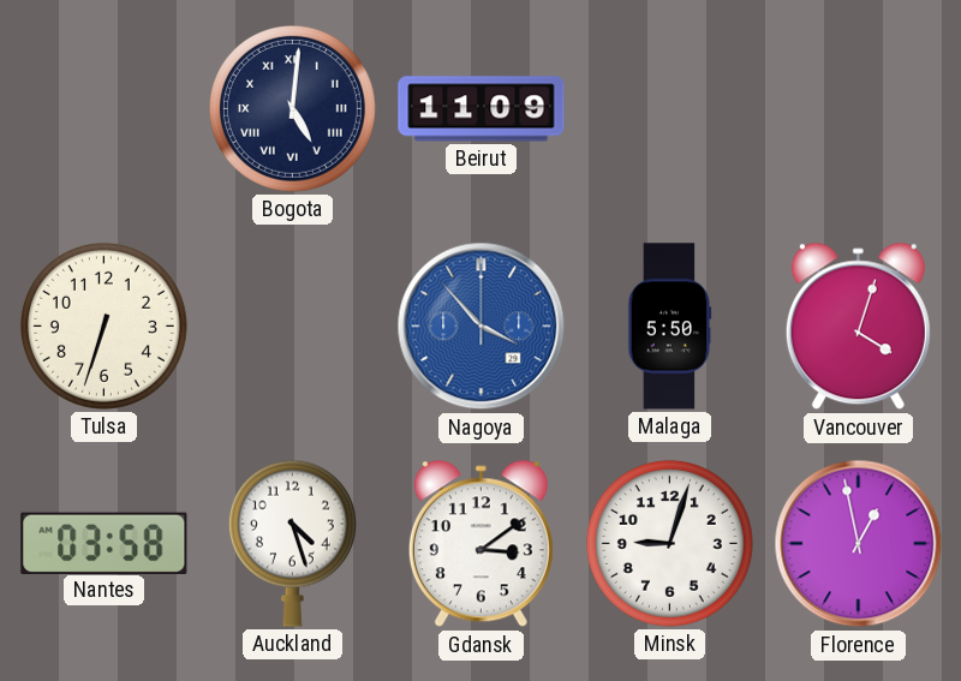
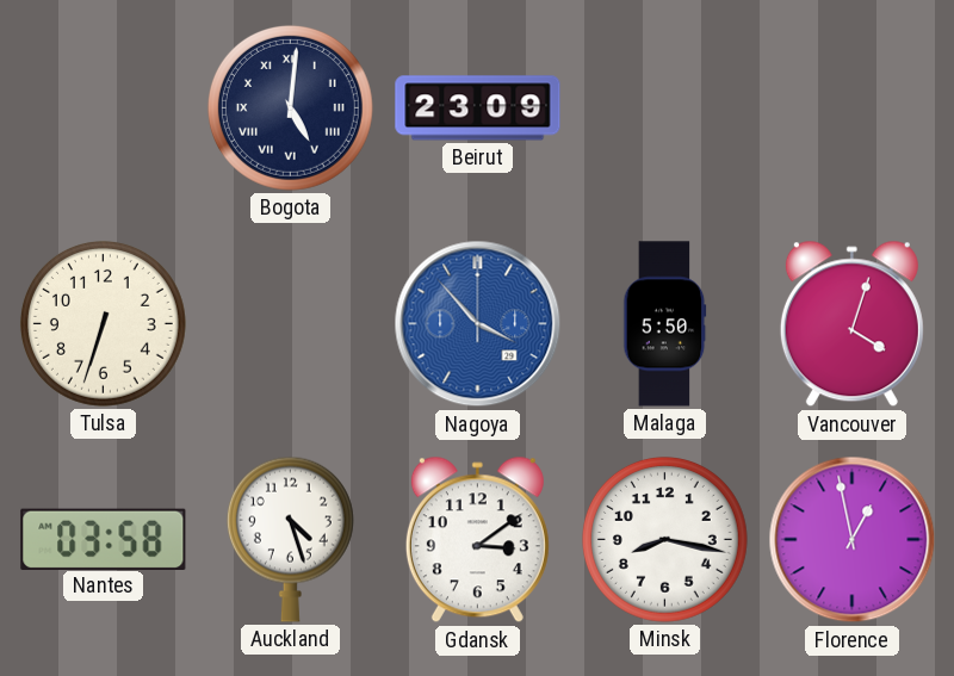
Beirut: 11:09 -> 23:09 (478, 108)
Minsk: 9:03 -> 8:17 (664, 539)
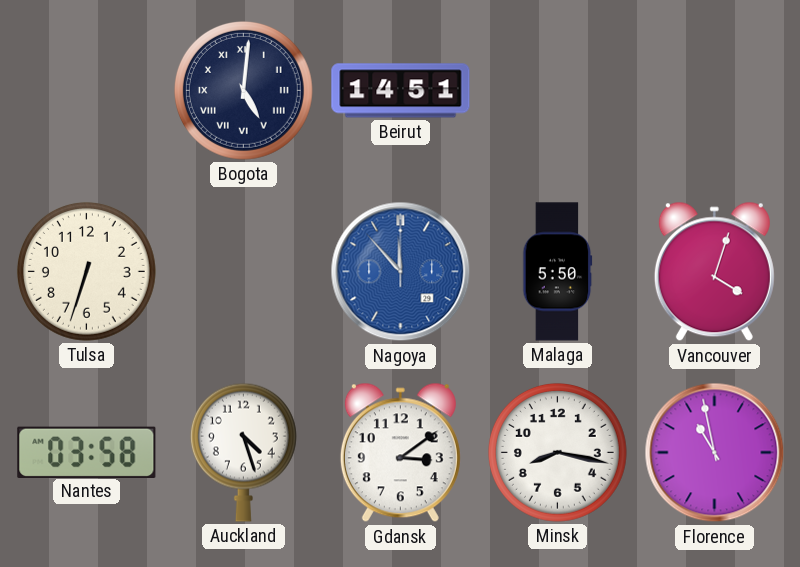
Beirut: 23:09 -> 14:51 (401, 91)
Nagoya: 3:53 -> 11:53 (401, 272)
Florence: 12:58 -> 10:58 (715, 453)
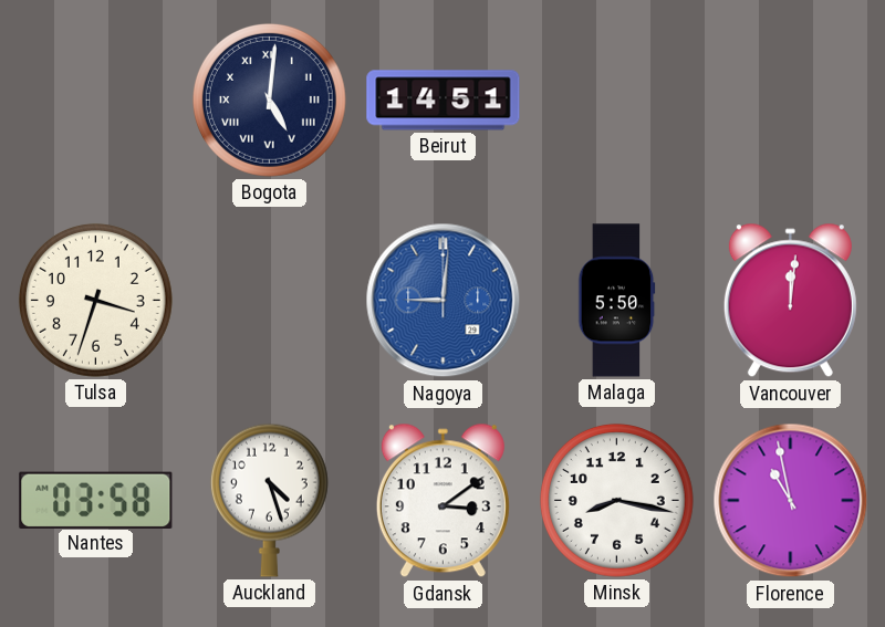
Tulsa: 6:33 -> 3:33 (95, 300)
Nagoya: 11:53 -> 9:01 (444, 301)
Vancouver: 4:03 -> 12:01 (790, 301)
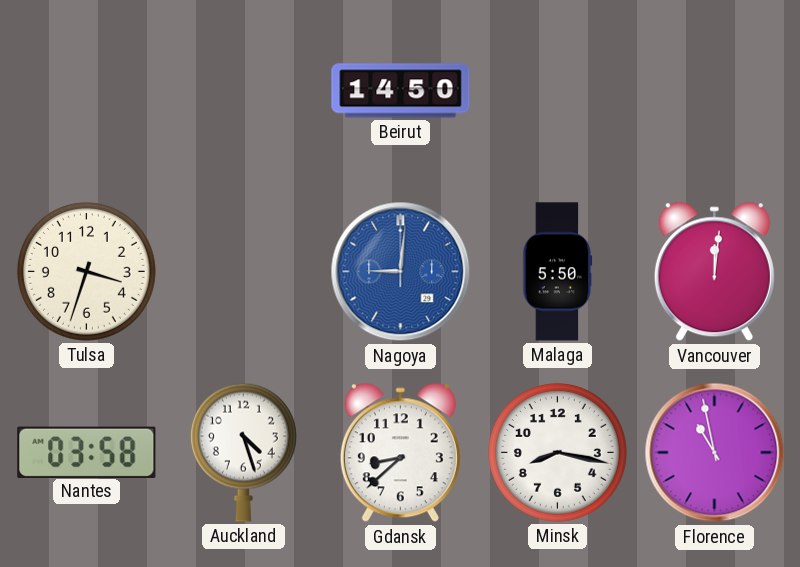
Bogota: 5:01 -> none (269, 100)
Beirut: 14:51 -> 14:50 (401, 91)
Gdansk: 3:09 -> 8:38 (400, 453)
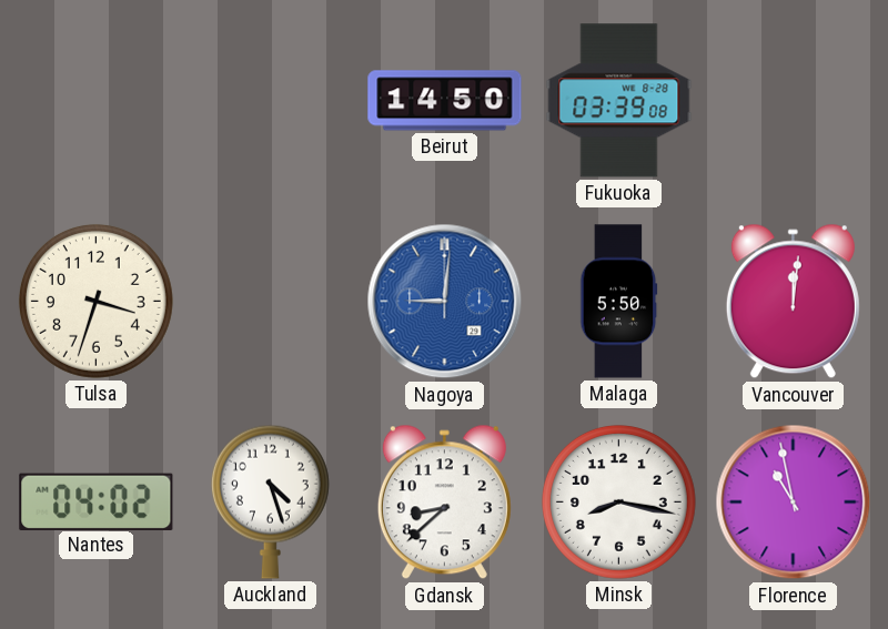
Fukuoka: none -> 03:39 (619, 101)
Nantes: 03:58 -> 04:02 (97, 501)
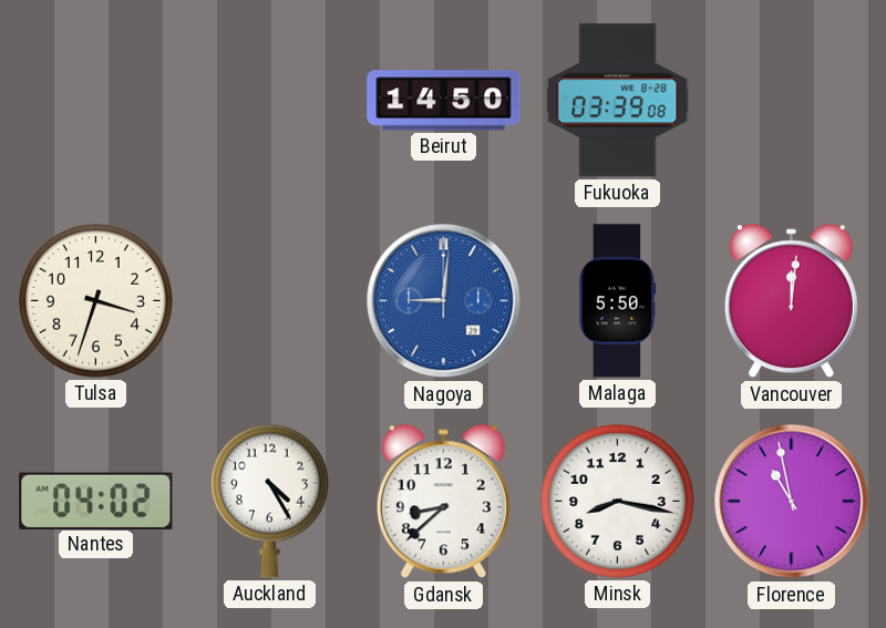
Auckland: 4:27 -> 4:25 (269, 501)
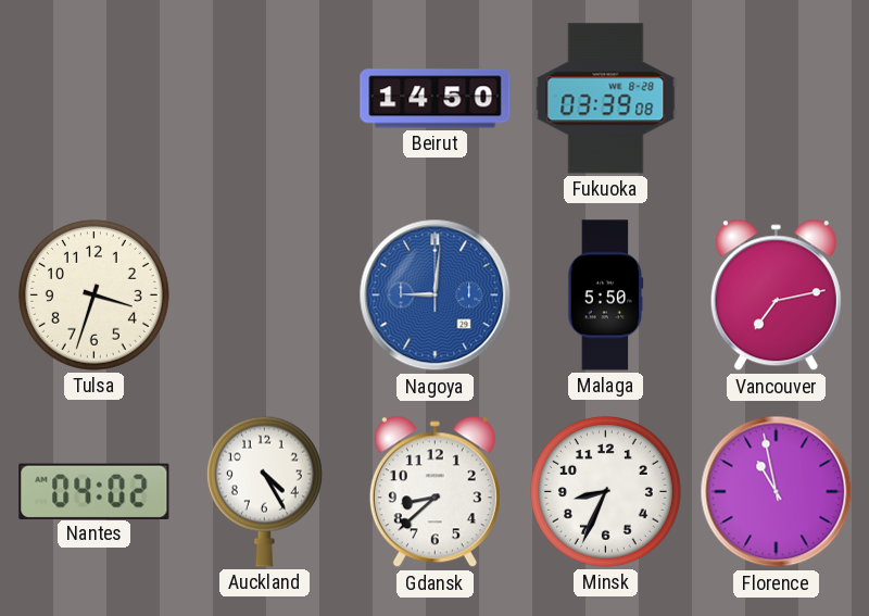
Vancouver: 12:01 -> 7:13 (776, 296)
Minsk: 8:17 -> 8:34 (605, 491)
